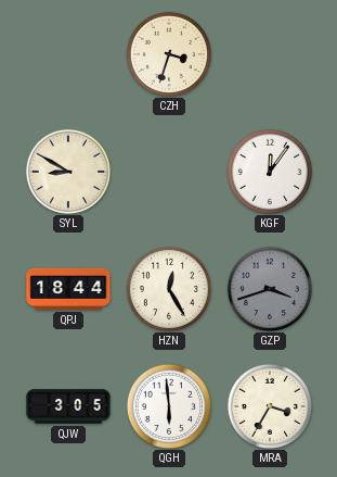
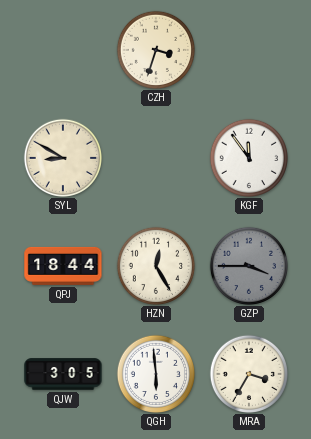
KGF: 12:06 -> 11:54 (248, 157)
GZP: 3:42 -> 3:45 (248, 265)
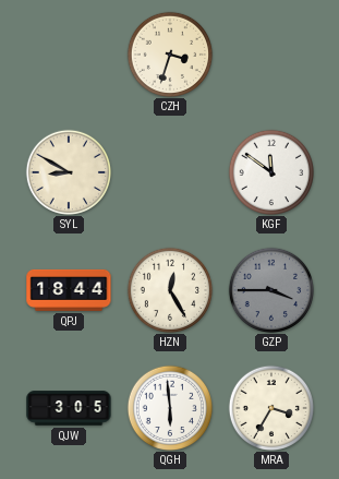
KGF: 11:54 -> 11:51 (270, 171)
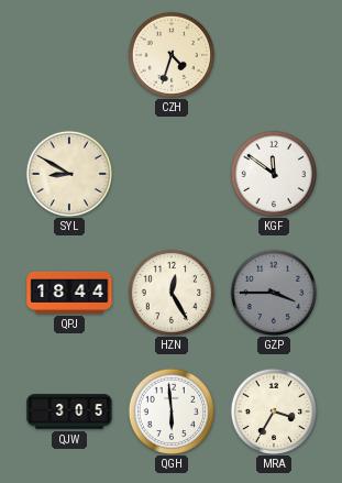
CZH: 3:33 -> 4:33 (170, 54)
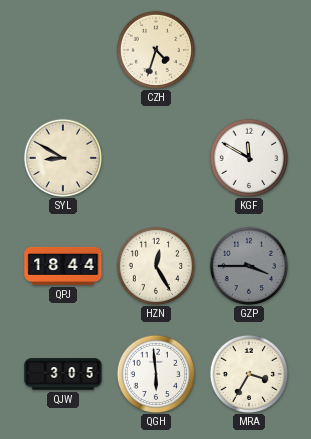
KGF: 11:51 -> 11:50 (248, 157)
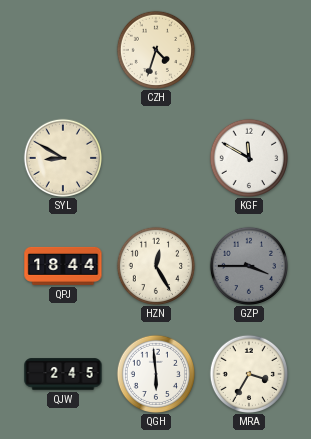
QJW: 3:05 -> 2:45 (63, 374)
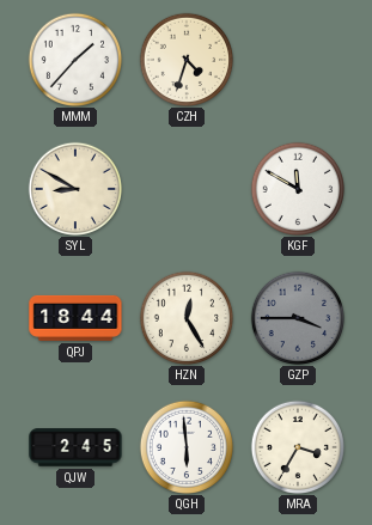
MMM: none -> 1:37 (74, 59)
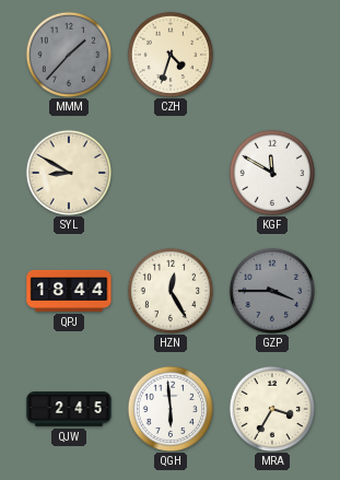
MMM dial: white -> grey (68, 54)
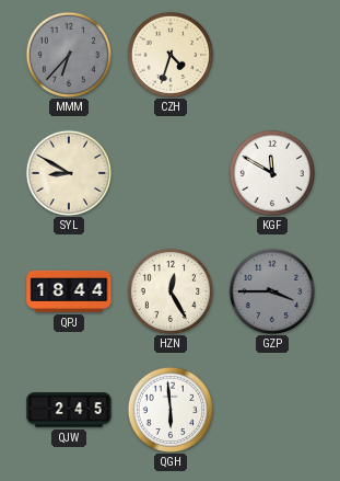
MMM: 1:37 -> 6:37 (68, 54)
MRA: 3:35 -> none (271, 408)
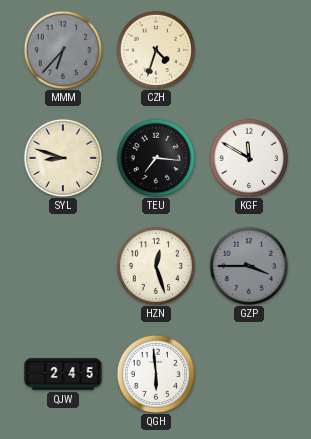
SYL: 8:50 -> 8:48 (62, 157)
TEU: none -> 7:16 (155, 157)
QPJ: 18:44 -> none (69, 291)
HZN: 12:25 -> 12:27 (155, 265)
